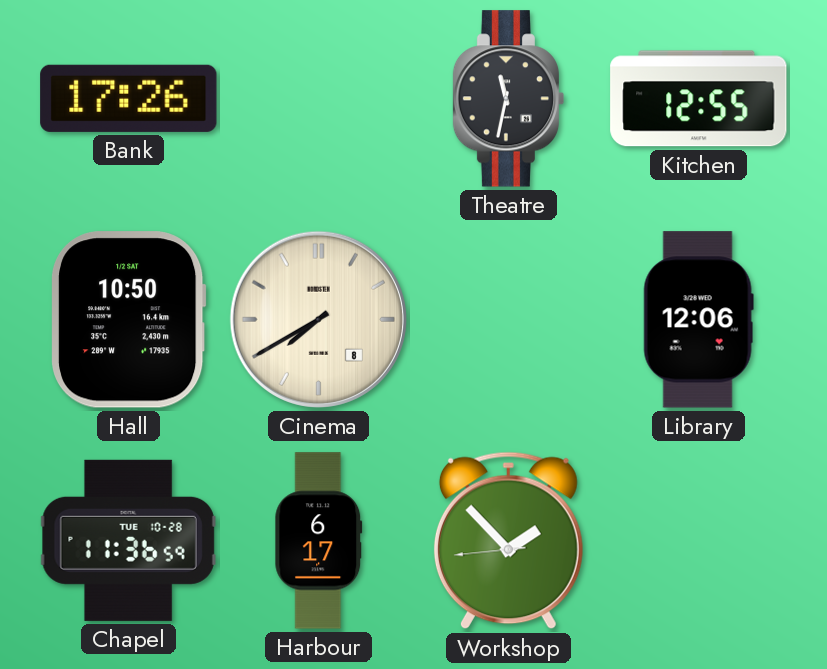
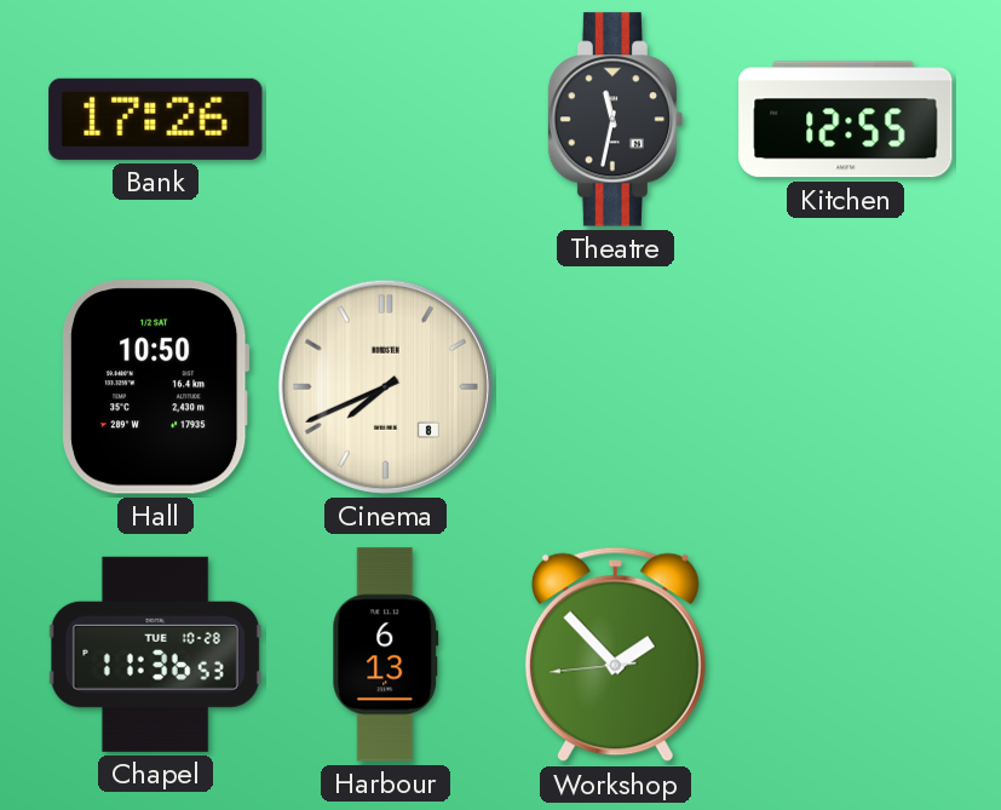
Cinema: 7:40 -> 7:41 (385, 386)
Library: 12:06 -> none (698, 320)
Chapel: 11:36:59 -> 11:36:53 (155, 654)
Harbour: 6:17 -> 6:13 (386, 655)
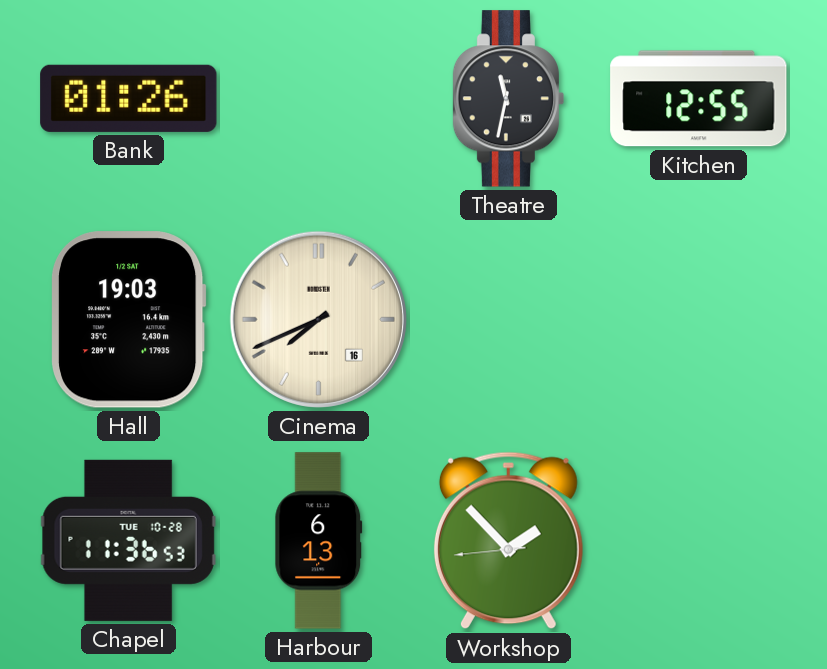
Bank: 17:26 -> 01:26 (129, 98)
Hall: 10:50 -> 19:03 (129, 320)
Cinema date: 8 -> 16 (318, 319)
